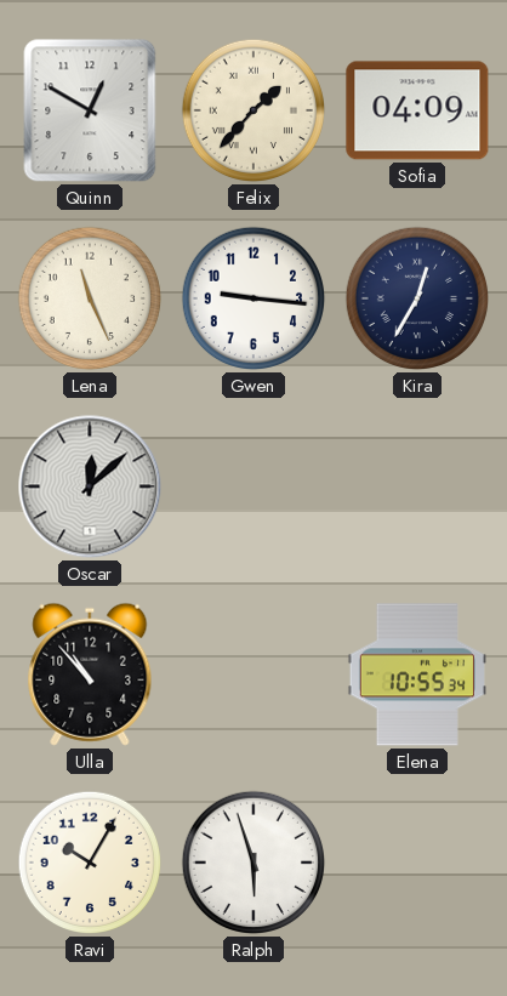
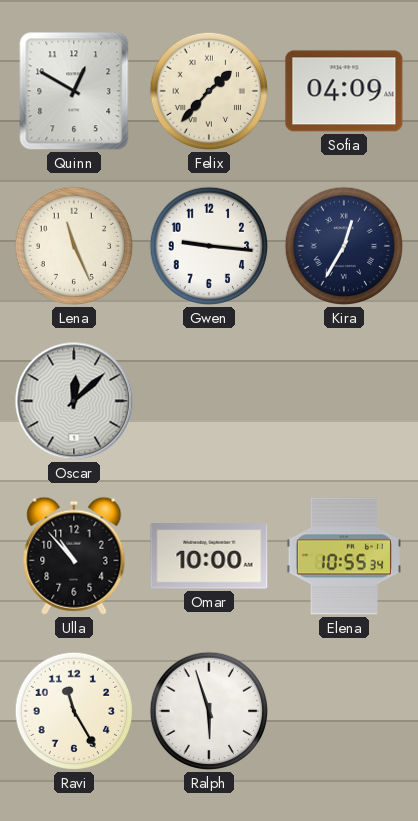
Omar: none -> 10:00 (209, 556)
Ravi: 10:05 -> 11:25 (74, 711)
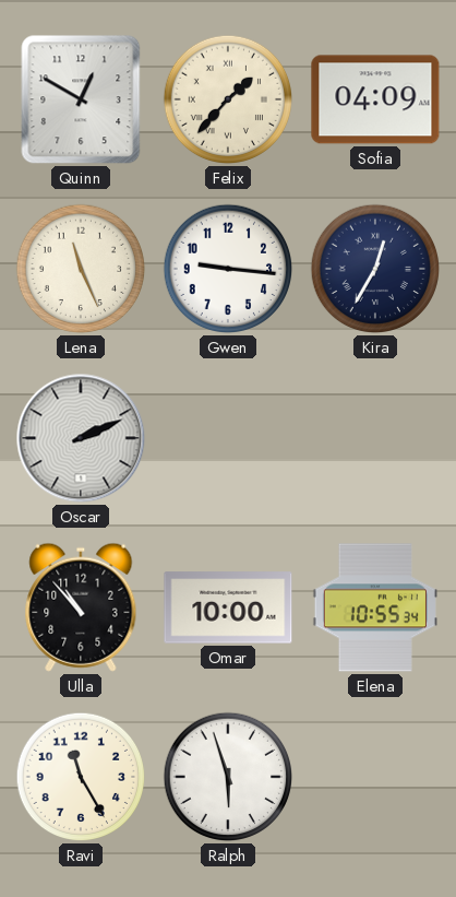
Oscar: 12:08 -> 2:11 (81, 438)
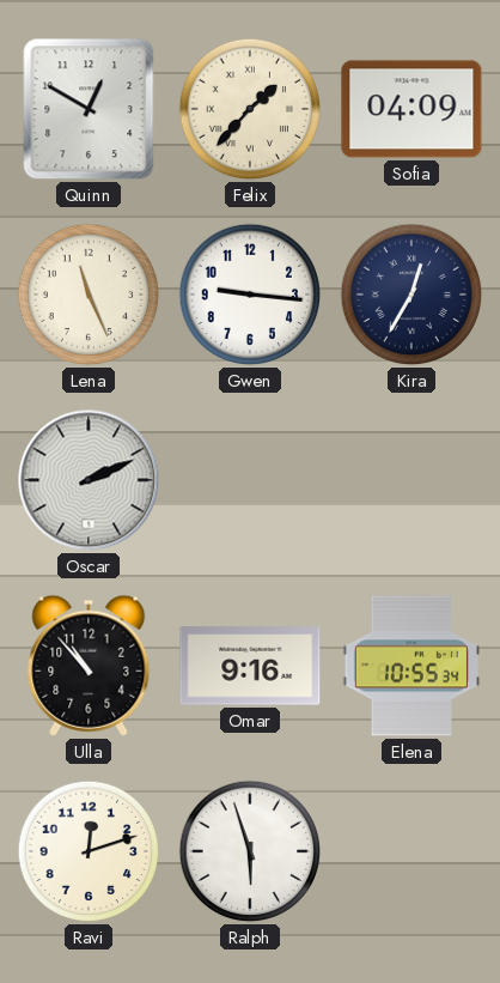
Omar: 10:00 -> 9:16 (250, 666)
Ravi: 11:25 -> 12:12 (89, 851)
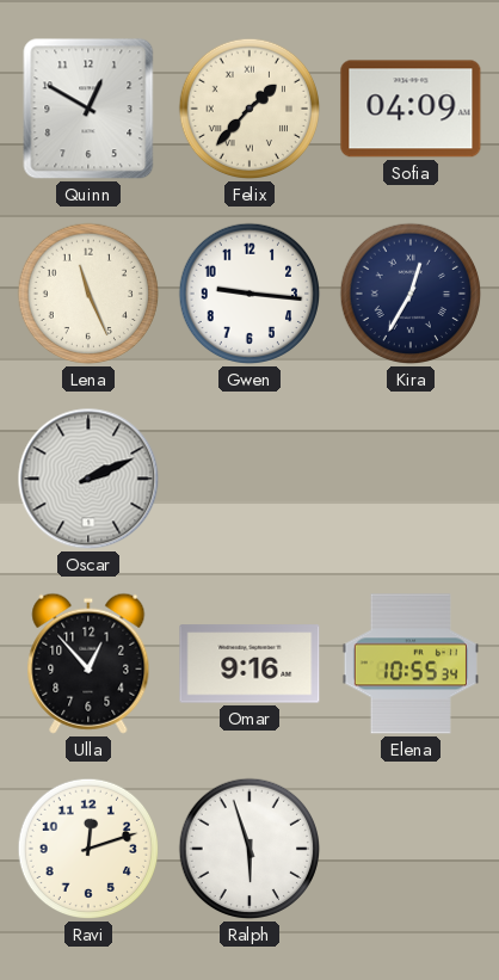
Ulla: 10:53 -> 12:53 (88, 664)
